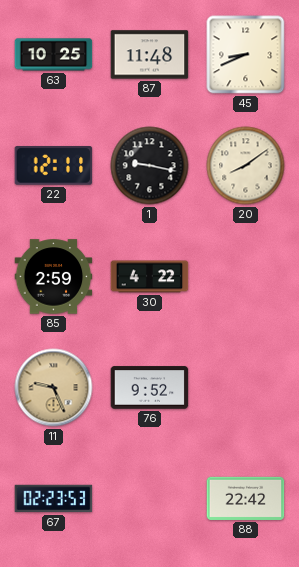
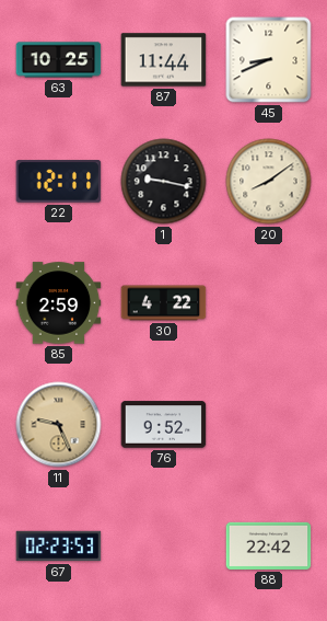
87: 11:48 -> 11:44 (164, 60)
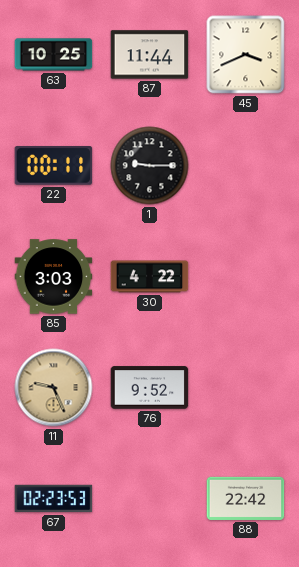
45: 8:41 -> 3:41 (246, 55)
22: 12:11 -> 00:11 (54, 166)
1: 9:17 -> 9:15 (150, 166)
20: 8:09 -> none (269, 182)
85: 2:59 -> 3:03 (54, 277)
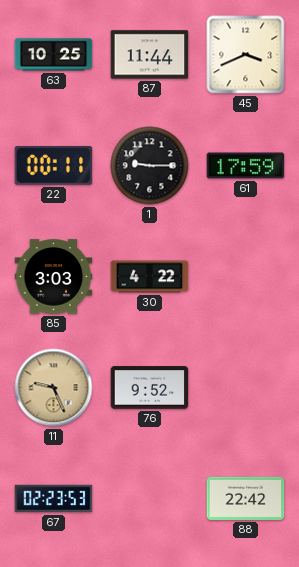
61: none -> 17:59 (246, 166)
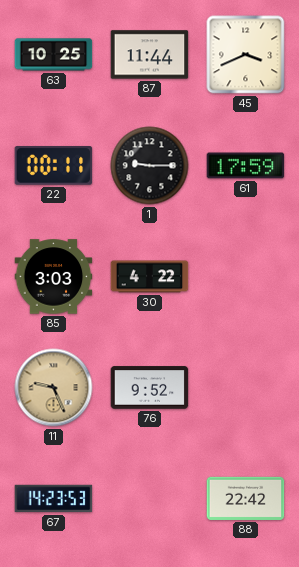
67: 02:23 -> 14:23 (54, 499)
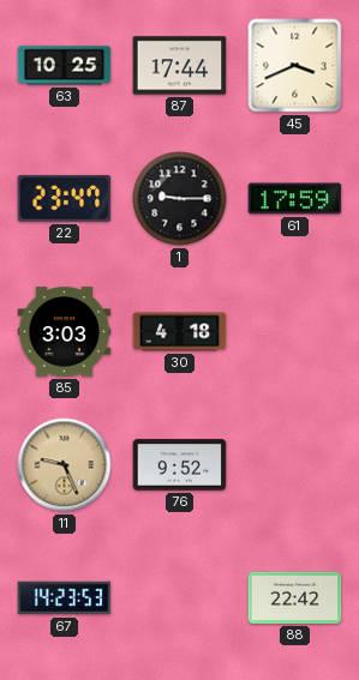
87: 11:44 -> 17:44 (180, 66)
22: 00:11 -> 23:47 (65, 199)
30: 4:22 -> 4:18 (180, 332)
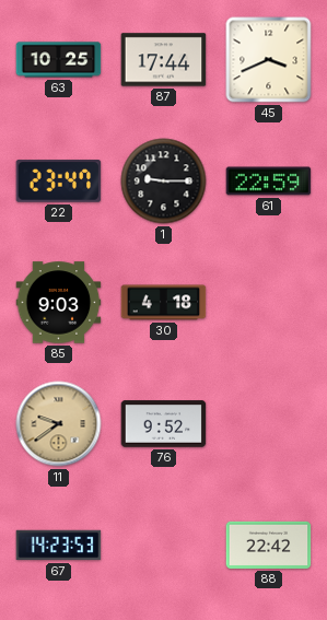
61: 17:59 -> 22:59 (269, 182)
85: 3:03 -> 9:03 (59, 303)
11: 9:26 -> 9:39 (59, 424)
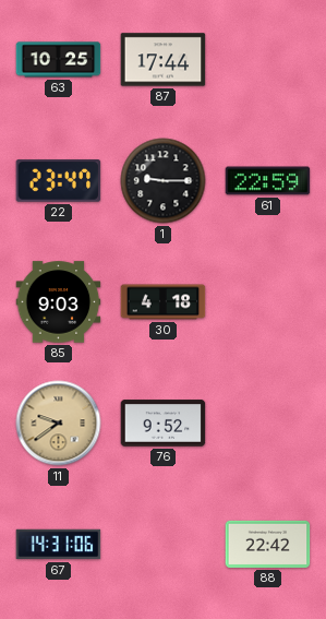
45: 3:41 -> none (269, 60)
67: 14:23 -> 14:31 (59, 545)
